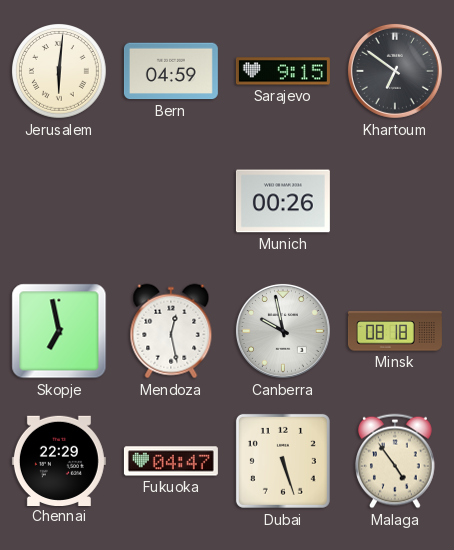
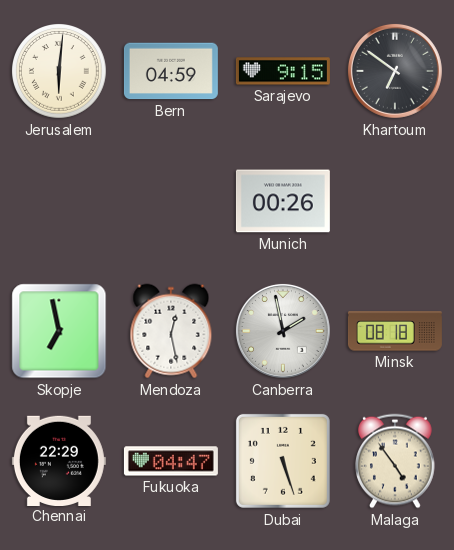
Canberra: 9:58 -> 1:58 (283, 331)
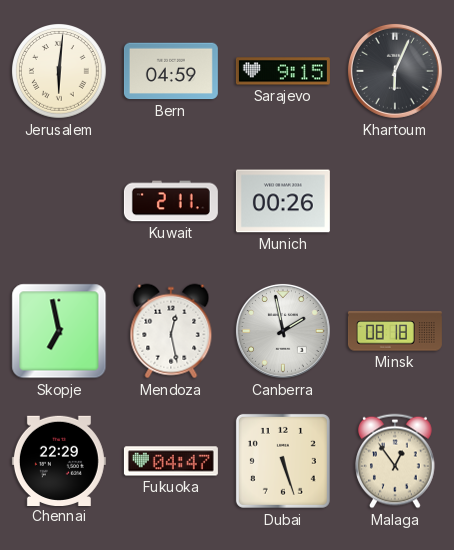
Khartoum: 6:51 -> 6:04 (395, 71)
Kuwait: none -> 2:11 (171, 201)
Malaga: 4:54 -> 12:54 (396, 461)
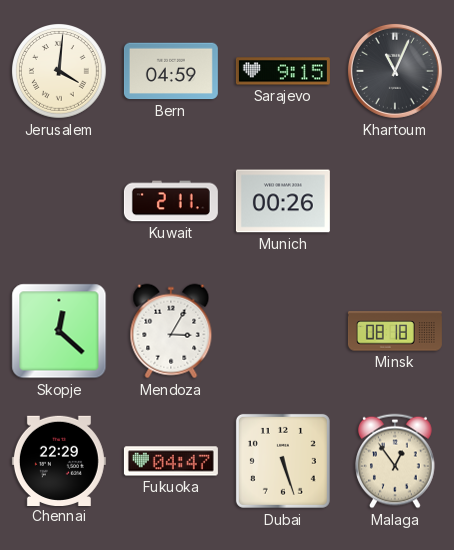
Jerusalem: 6:01 -> 4:01 (60, 72)
Khartoum: 6:04 -> 11:04 (395, 71)
Skopje: 6:58 -> 12:22 (59, 331)
Mendoza: 12:28 -> 3:05 (171, 331)
Canberra: 1:58 -> none (283, 331)
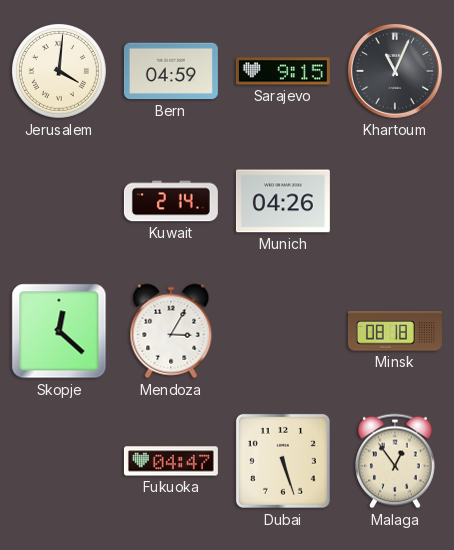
Kuwait: 2:11 -> 2:14 (171, 201)
Munich: 00:26 -> 04:26 (283, 201)
Chennai: 22:29 -> none (59, 460)
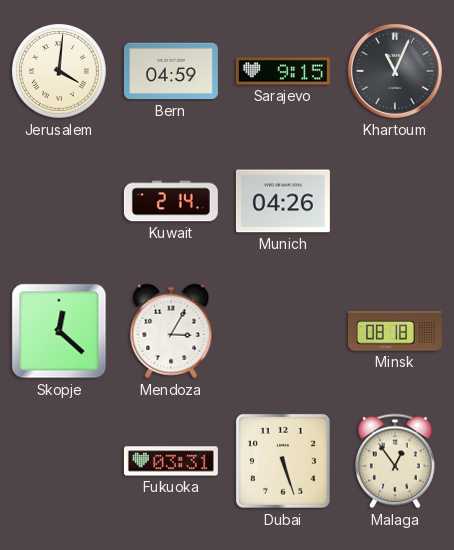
Fukuoka: 04:47 -> 03:31 (171, 461)
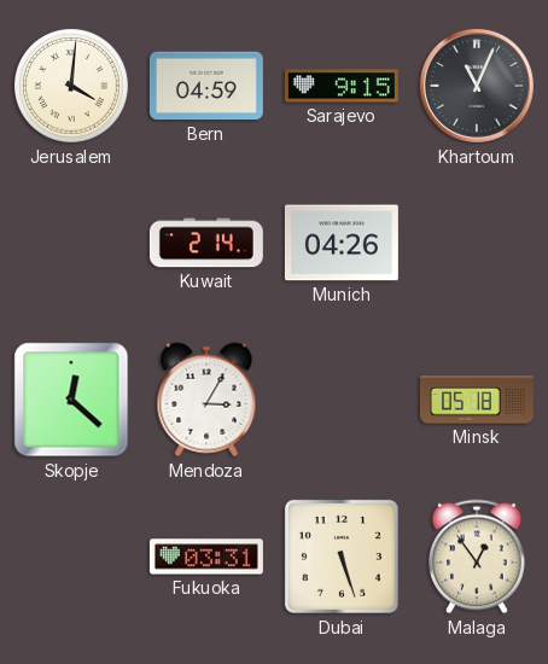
Minsk: 08:18 -> 05:18 (477, 400)
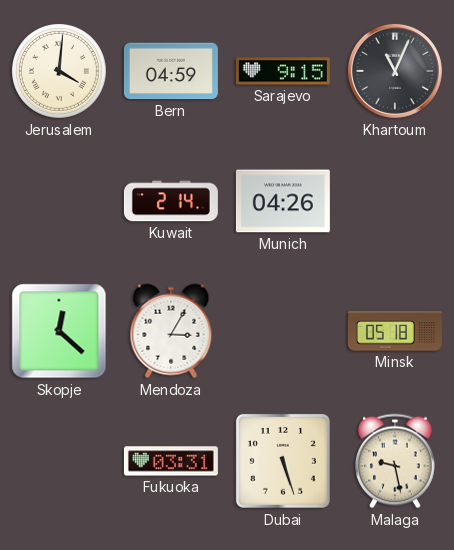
Malaga: 12:54 -> 9:28 (396, 461)
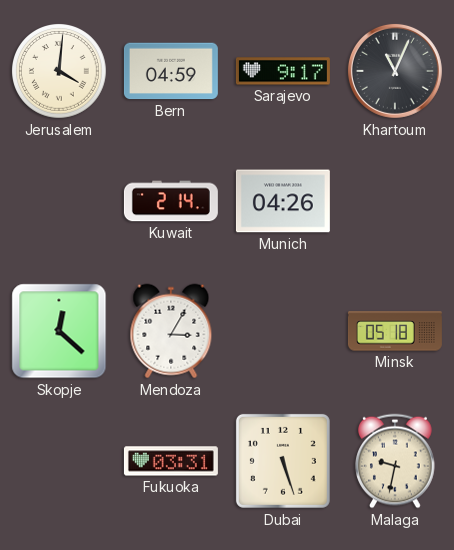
Sarajevo: 9:15 -> 9:17 (283, 71)
Malaga: 9:28 -> 9:32 (396, 461)
